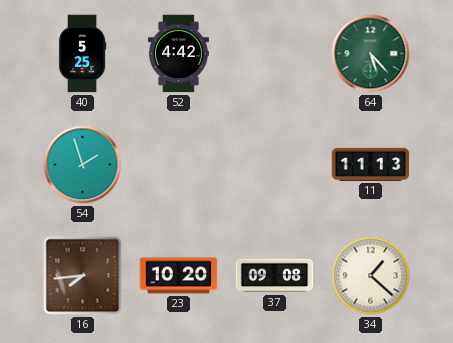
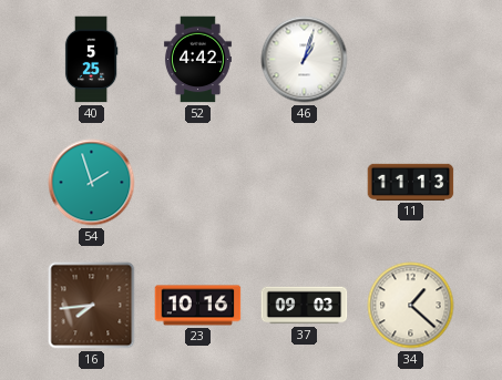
46: none -> 1:03 (305, 60)
64: 5:23 -> none (371, 54)
23: 10:20 -> 10:16 (198, 306)
37: 09:08 -> 09:03 (305, 306)
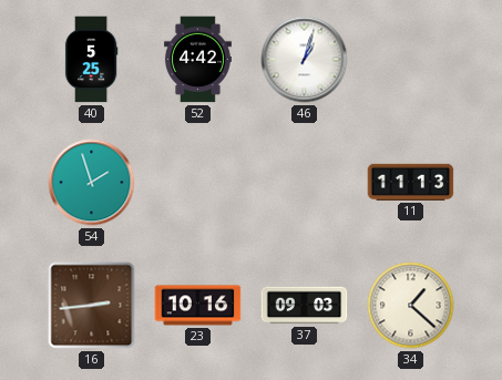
16: 7:44 -> 2:44 (92, 306)
